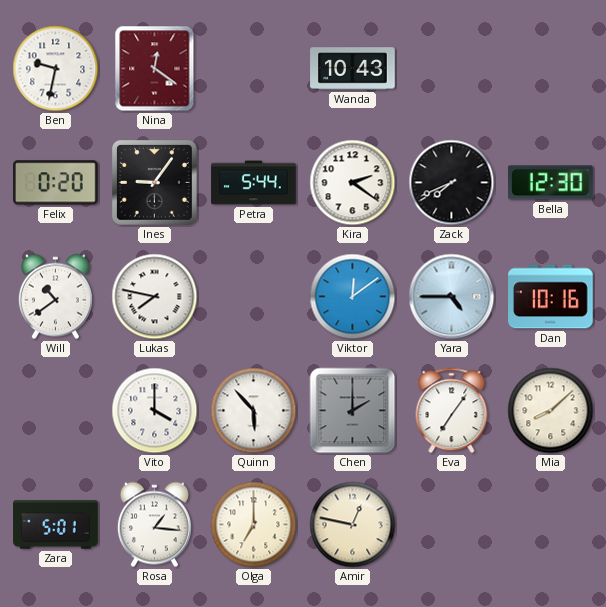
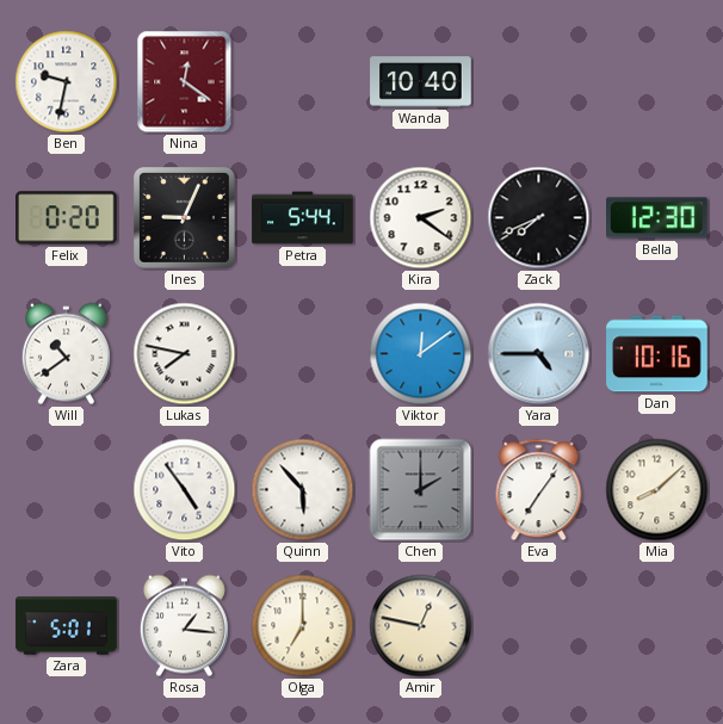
Wanda: 10:43 -> 10:40 (421, 82)
Ines: 9:06 -> 9:04 (184, 217)
Vito: 4:00 -> 4:54 (185, 490)
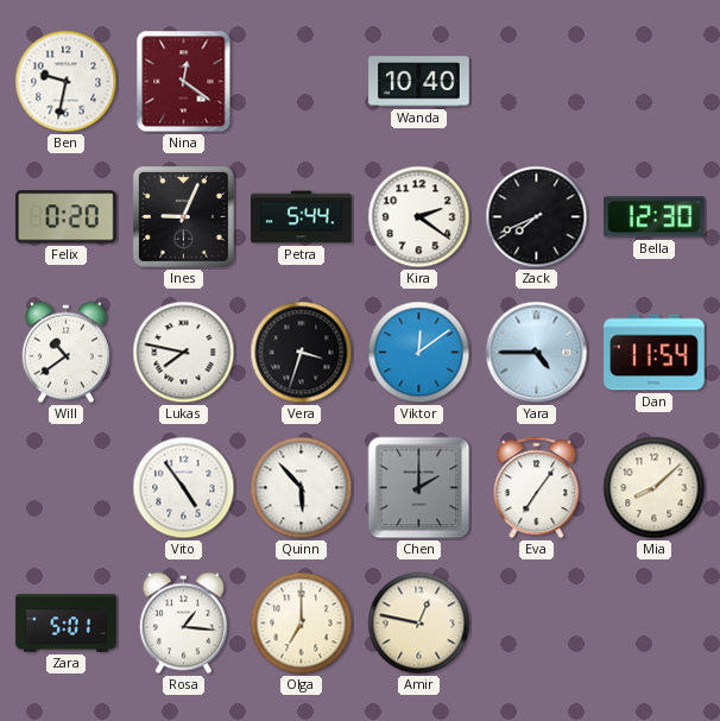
Vera: none -> 3:33 (302, 353)
Dan: 10:16 -> 11:54 (655, 353)
